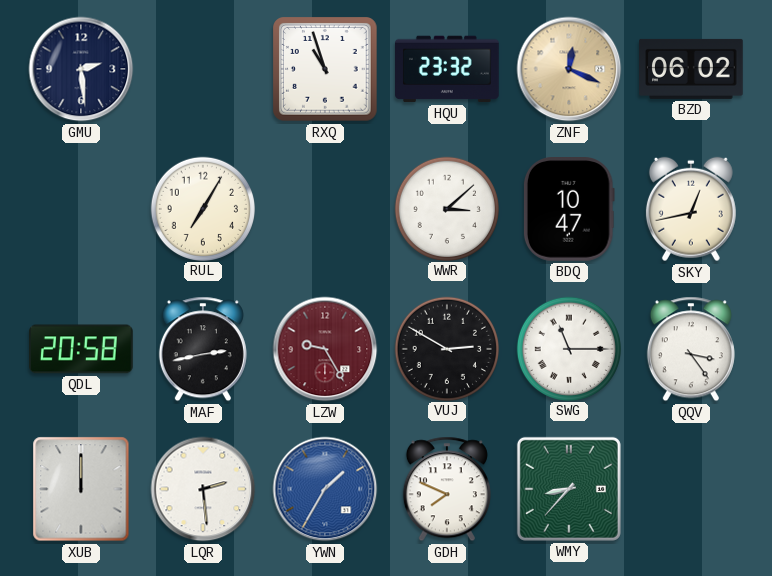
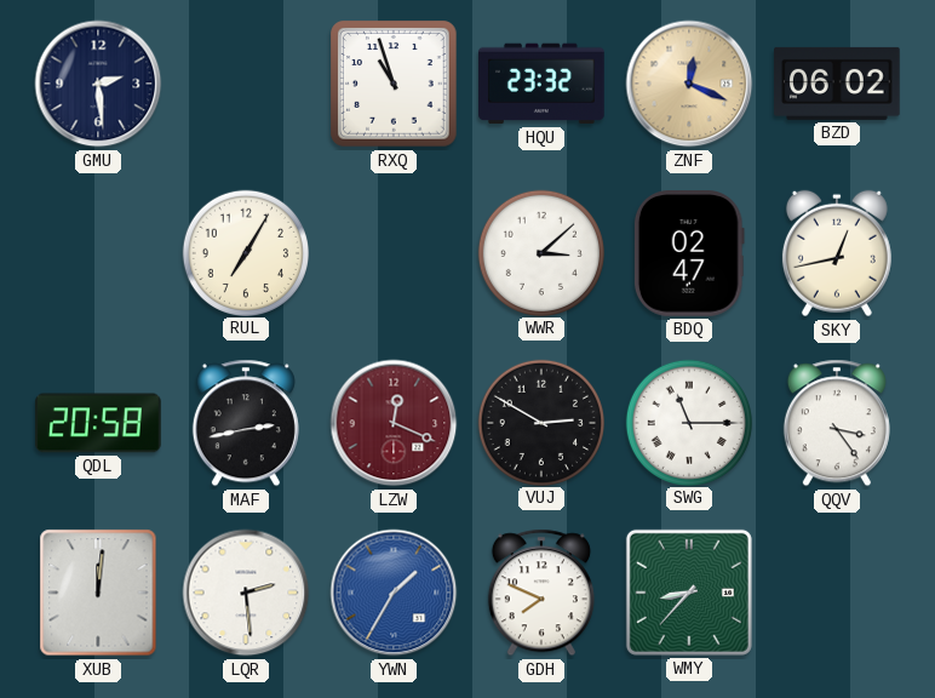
BDQ: 10:47 -> 02:47 (689, 254)
LZW: 9:25 -> 12:19 (394, 423)
XUB: 12:00 -> 12:01 (98, 593)
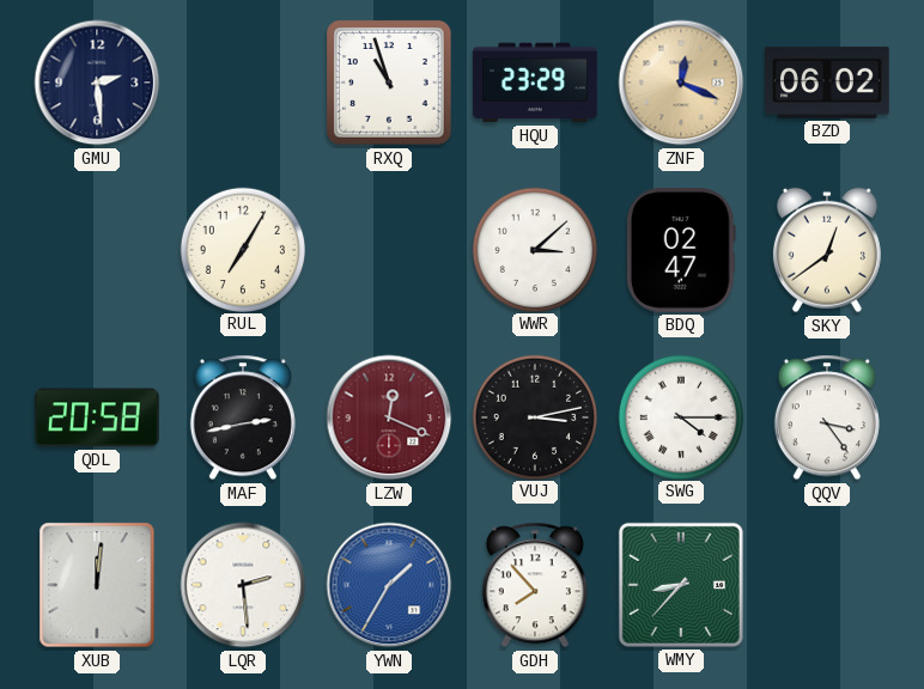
HQU: 23:32 -> 23:29 (536, 83)
SKY: 12:43 -> 12:39 (827, 250)
VUJ: 2:50 -> 3:13 (534, 416)
SWG: 11:15 -> 4:15 (680, 416)
GDH: 7:49 -> 7:53 (535, 585)
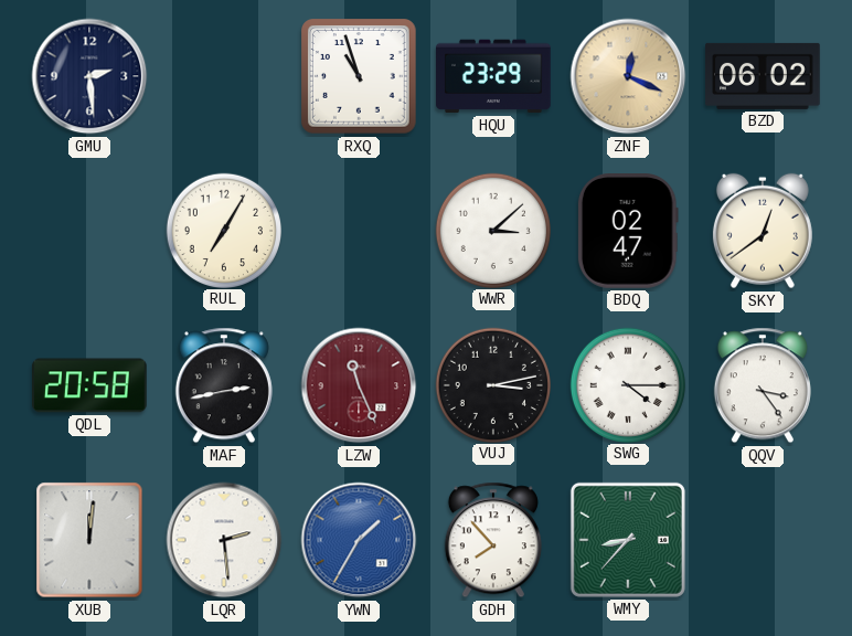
LZW: 12:19 -> 11:26 (359, 385)
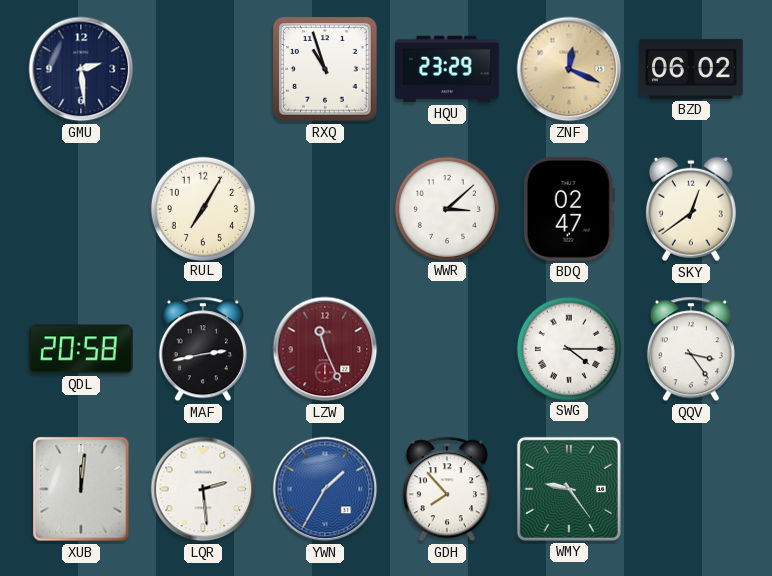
VUJ: 3:13 -> none (492, 384)
WMY: 8:37 -> 9:24 (569, 489)
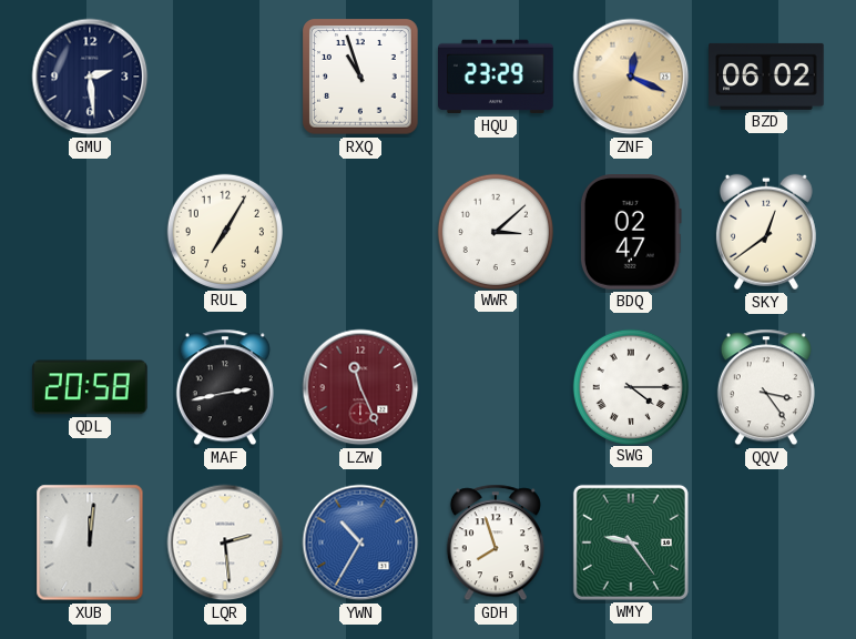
YWN: 1:35 -> 10:35 (360, 542)
GDH: 7:53 -> 7:57 (496, 542)
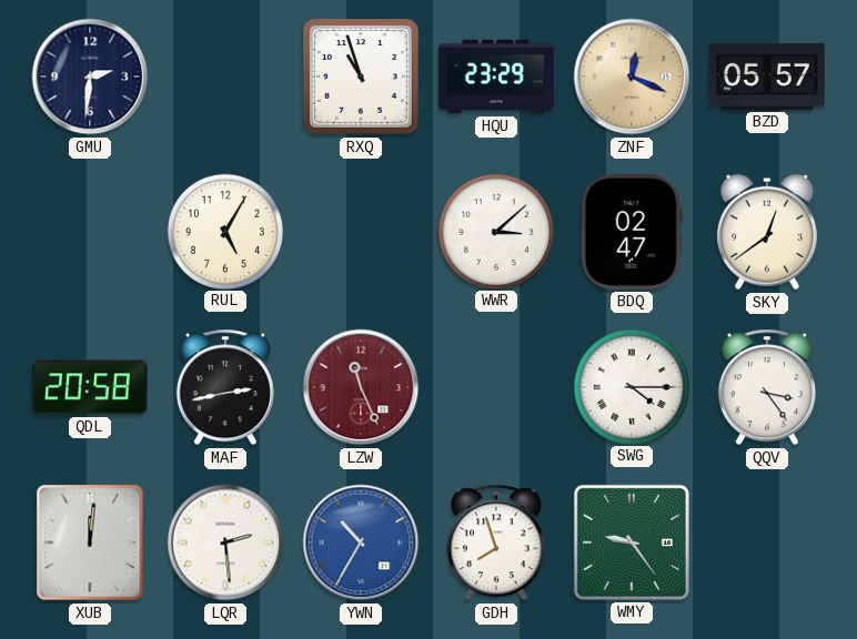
GMU: 2:29 -> 2:31 (90, 77)
BZD: 06:02 -> 05:57 (767, 77)
RUL: 7:05 -> 5:05 (224, 231)
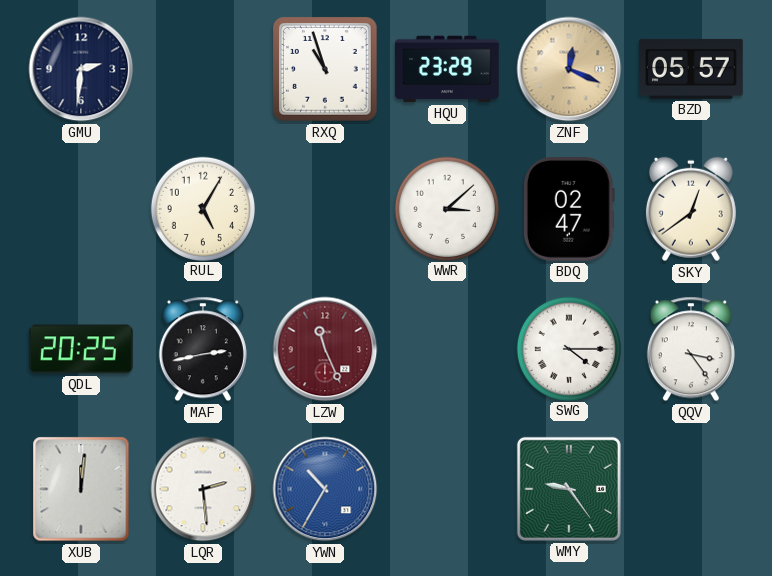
QDL: 20:58 -> 20:25 (82, 349)
GDH: 7:57 -> none (496, 542)
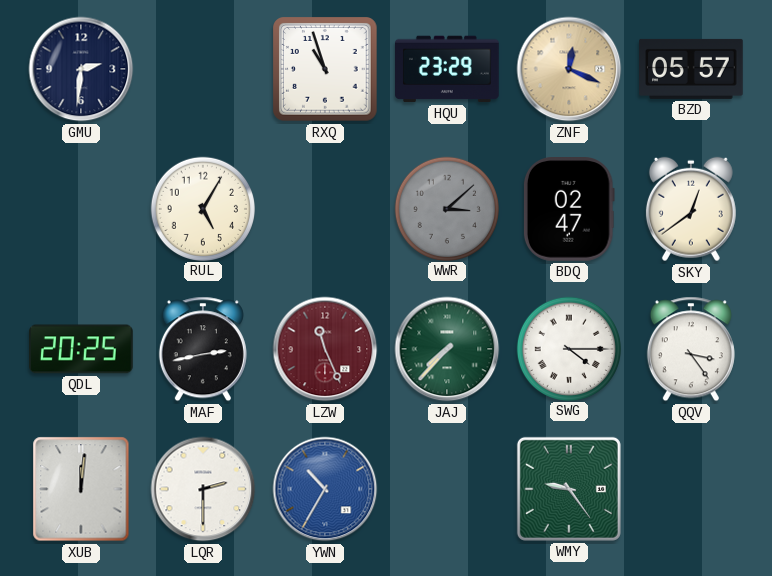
WWR dial: white -> grey (446, 208)
JAJ: none -> 7:37 (447, 349)
LQR: 2:29 -> 2:30 (203, 489)
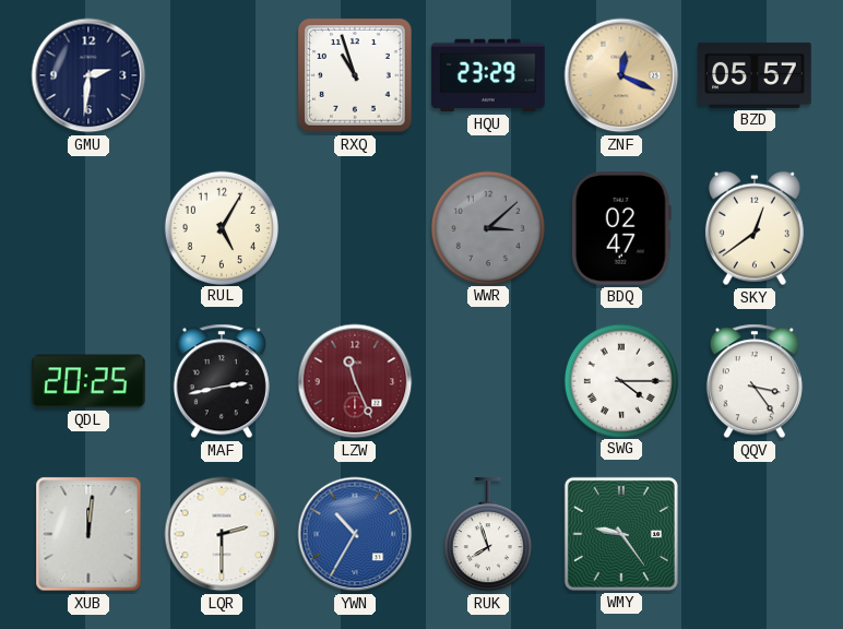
JAJ: 7:37 -> none (447, 349)
RUK: none -> 7:57 (488, 535)
